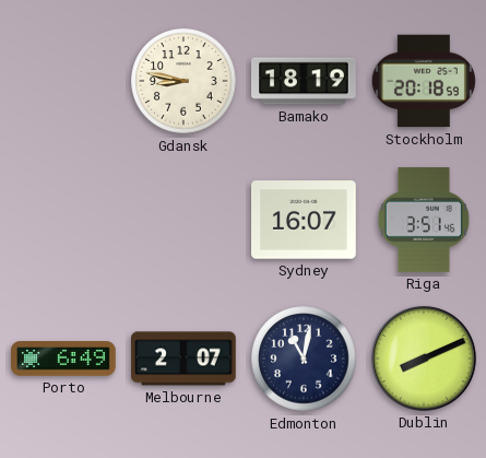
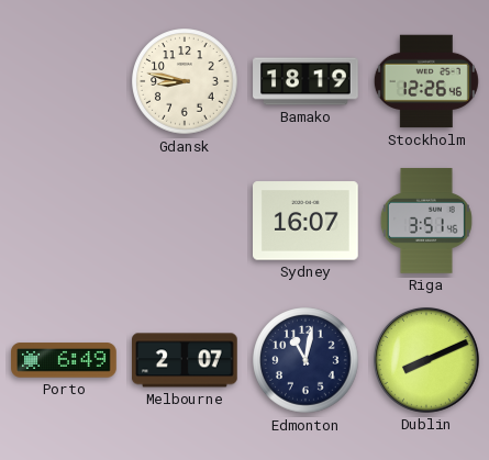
Stockholm: 20:18 -> 12:26 (426, 81)
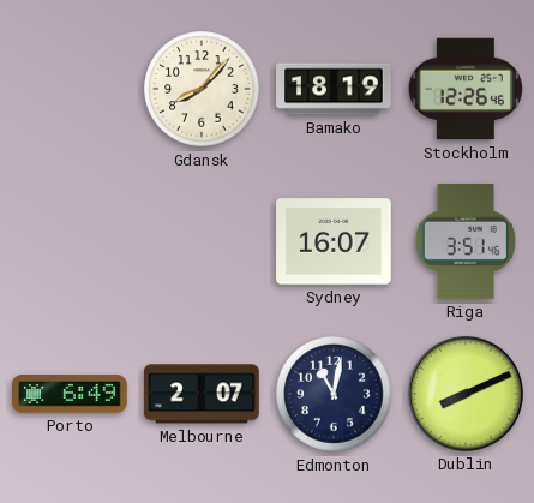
Gdansk: 8:47 -> 8:07 (202, 89)
